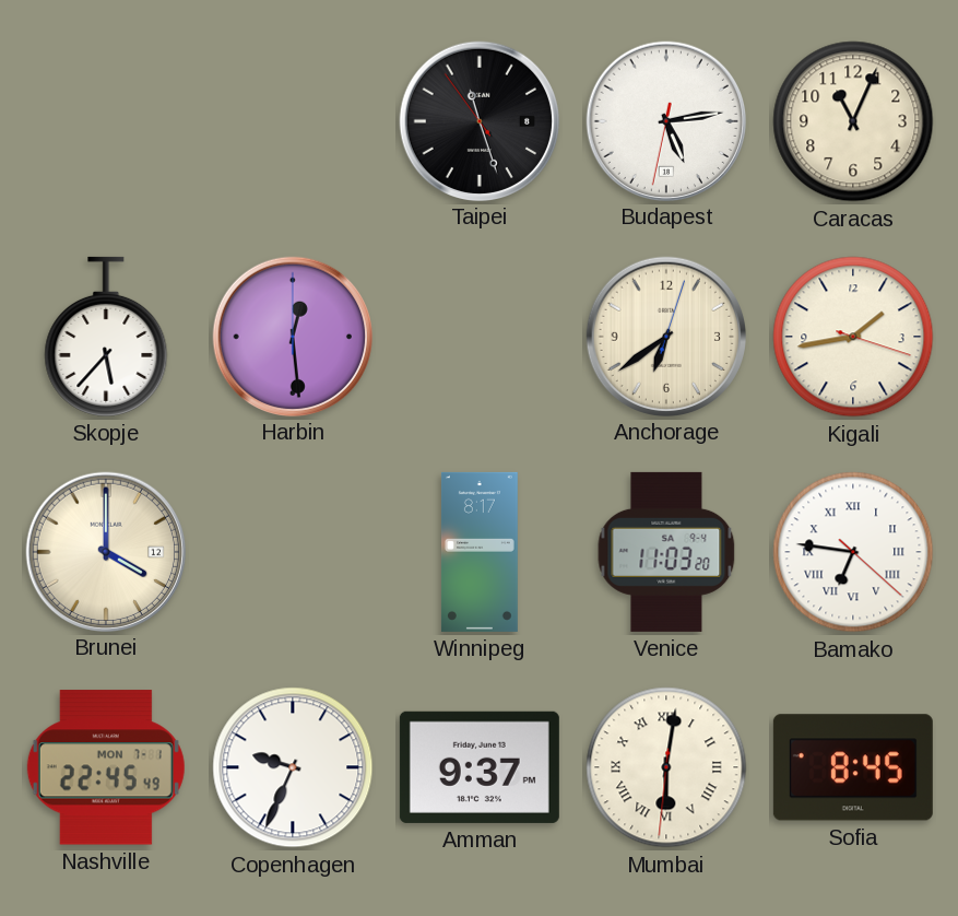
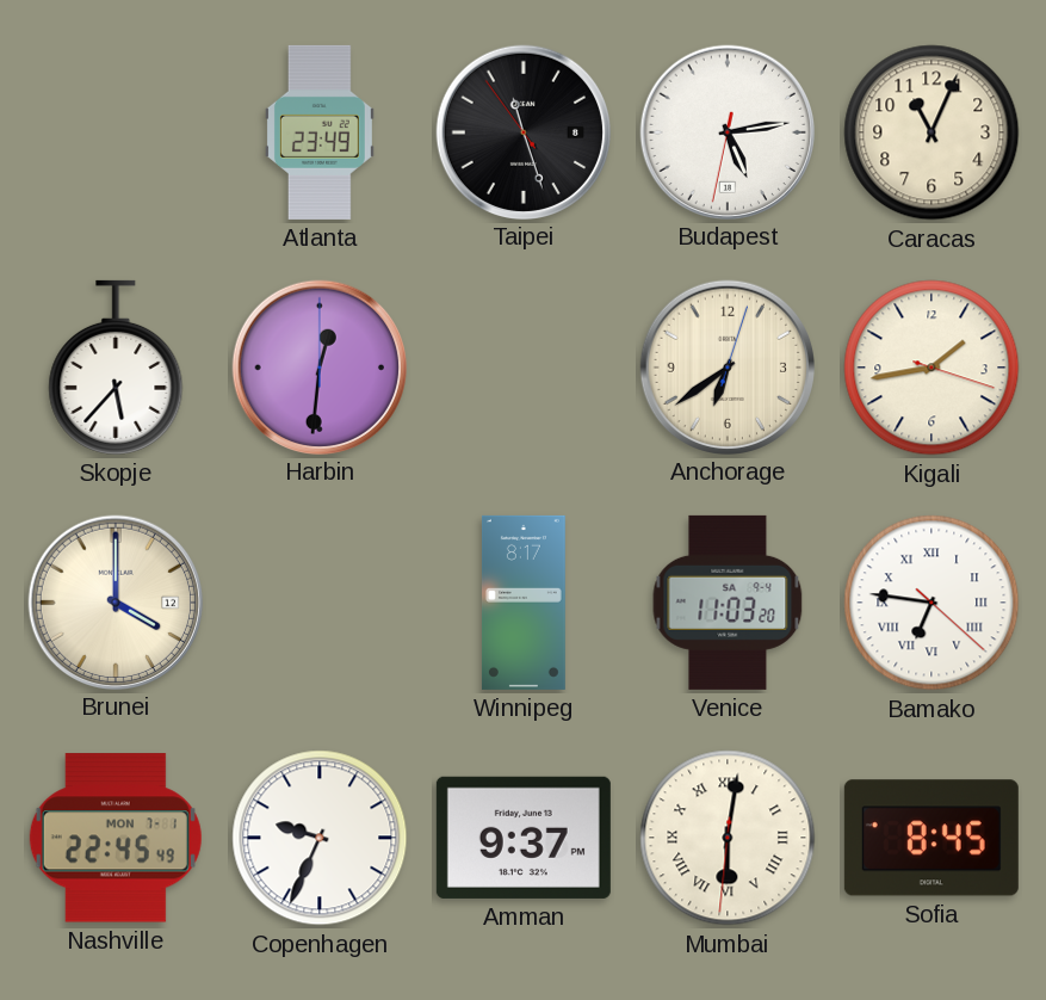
Atlanta: none -> 23:49 (320, 132)
Harbin: 12:29 -> 12:31 (318, 366)
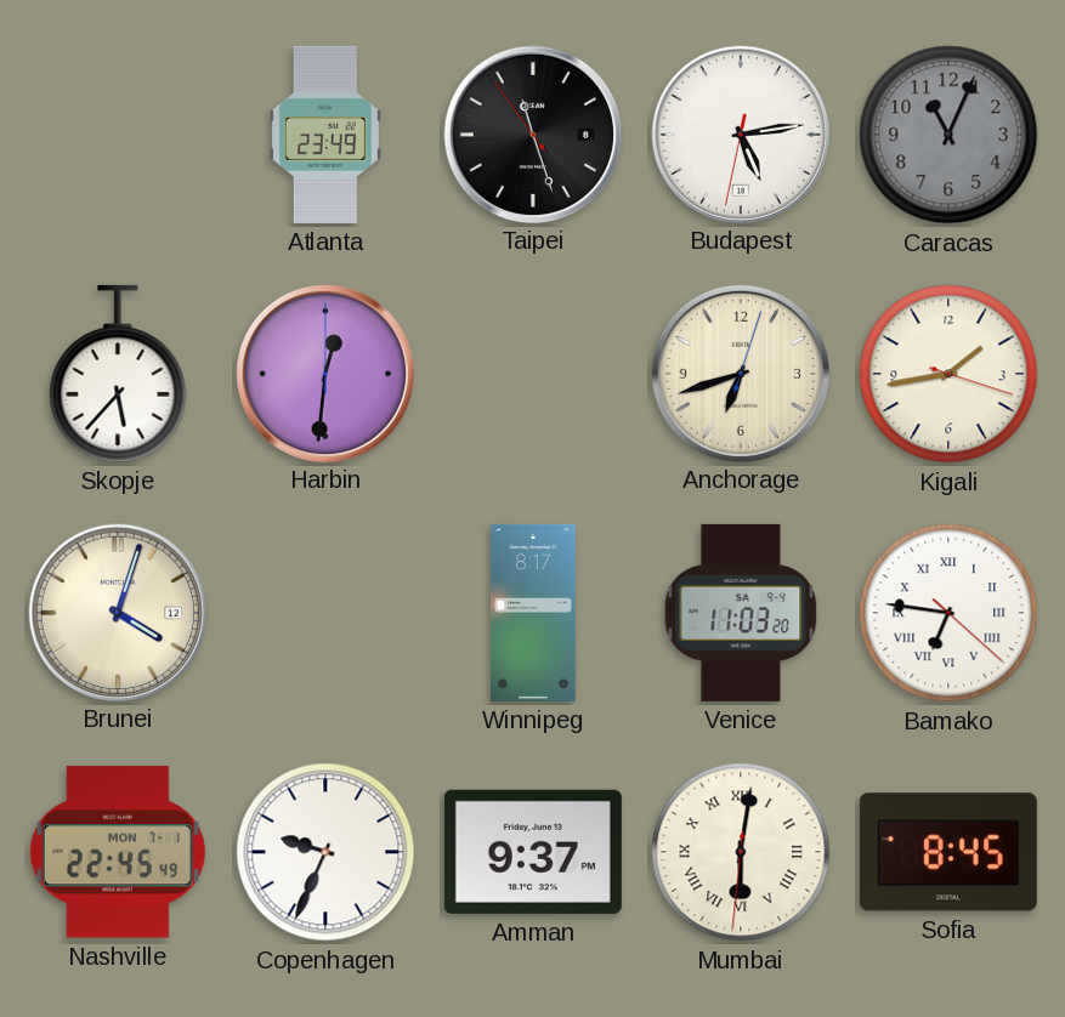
Caracas dial: cream -> grey (948, 135)
Anchorage: 6:39 -> 6:42 (740, 373)
Brunei: 4:00 -> 4:03 (117, 612)
